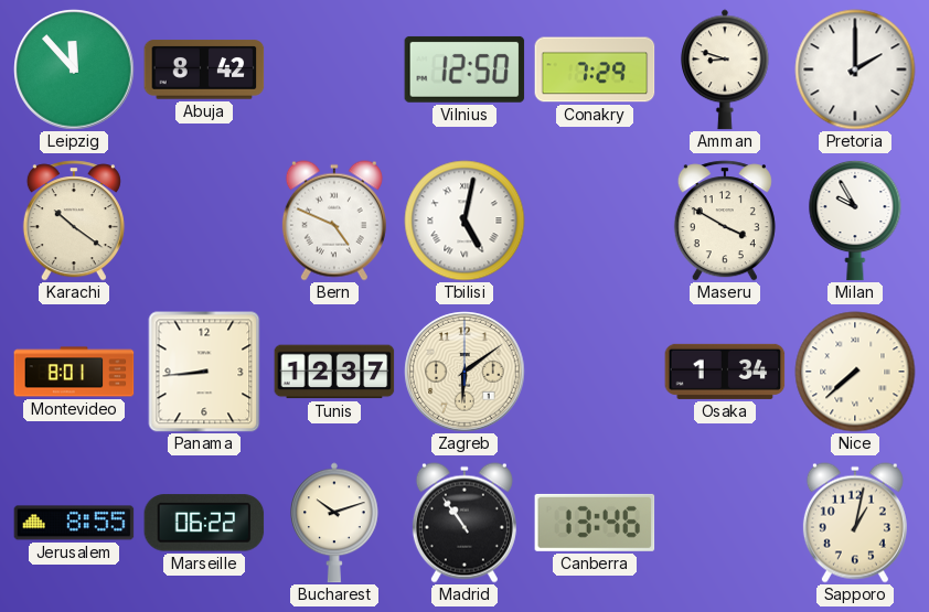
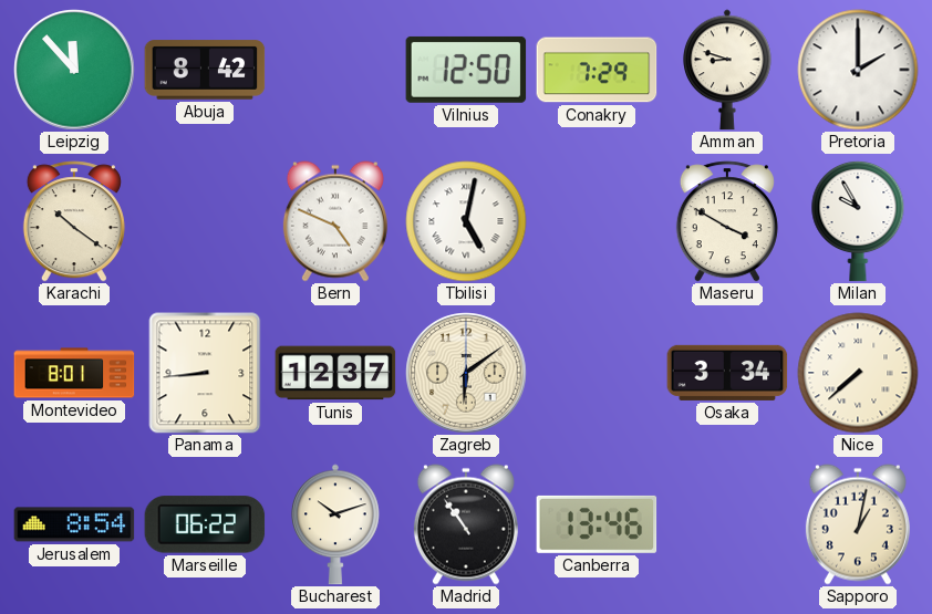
Osaka: 1:34 -> 3:34 (727, 373)
Jerusalem: 8:55 -> 8:54 (74, 524)
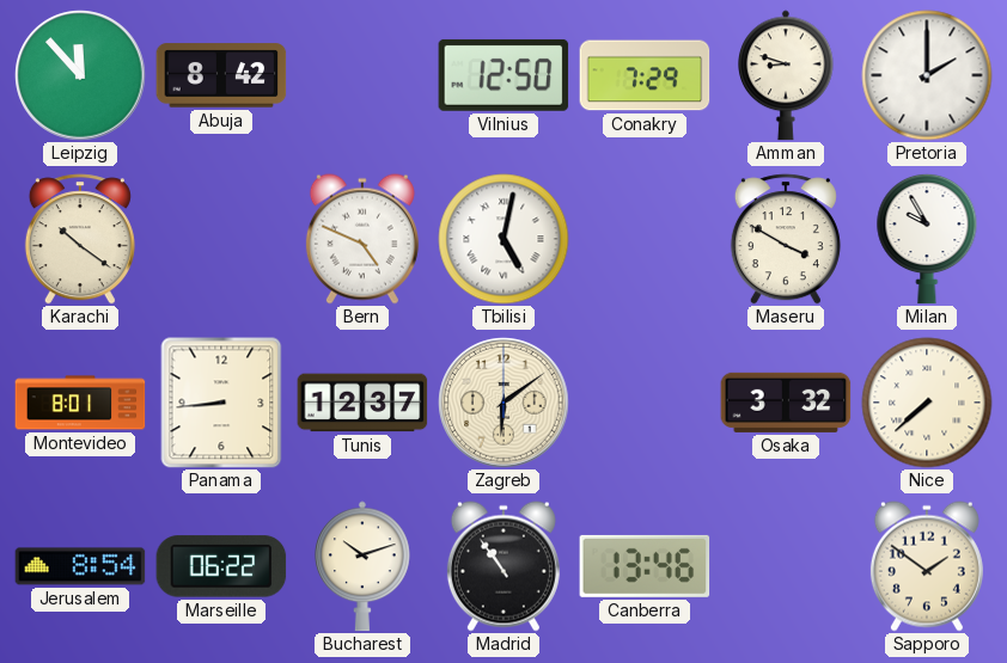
Osaka: 3:34 -> 3:32 (786, 403)
Sapporo: 1:02 -> 1:51 (927, 566)
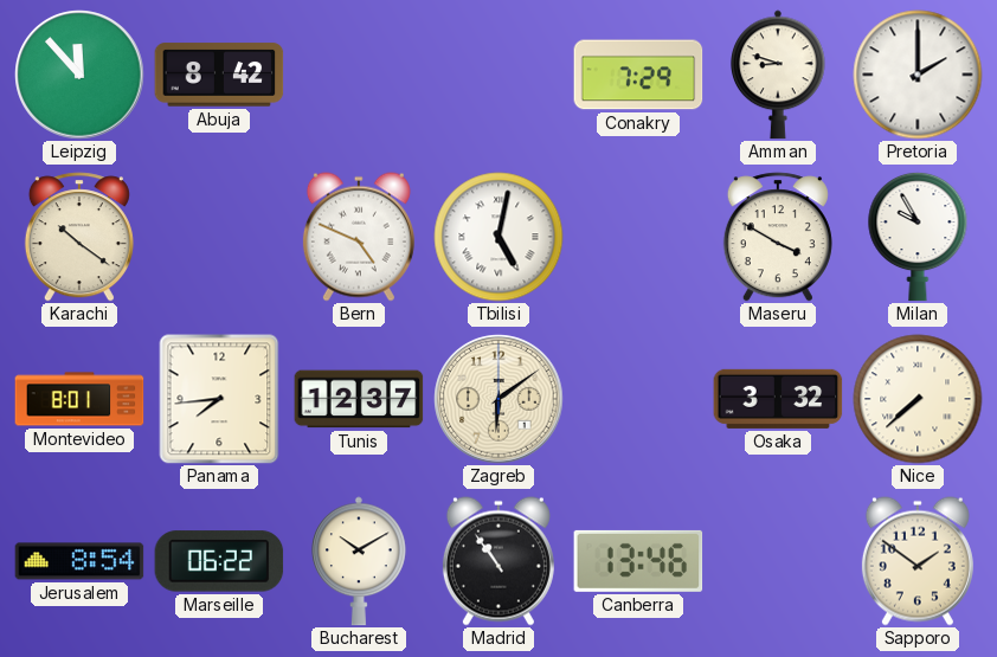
Vilnius: 12:50 -> none (504, 75)
Panama: 8:44 -> 7:44 (219, 399)
Bucharest: 10:12 -> 10:10 (360, 561)
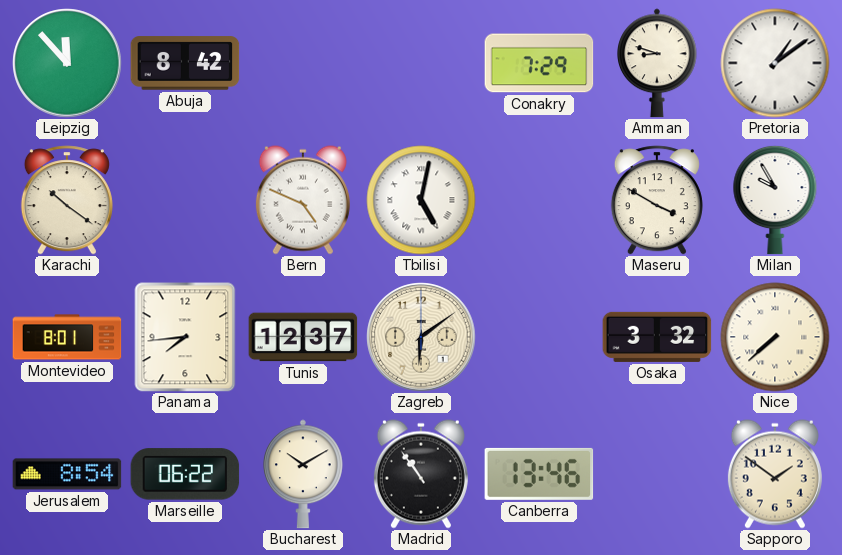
Pretoria: 2:00 -> 1:09 (775, 63)
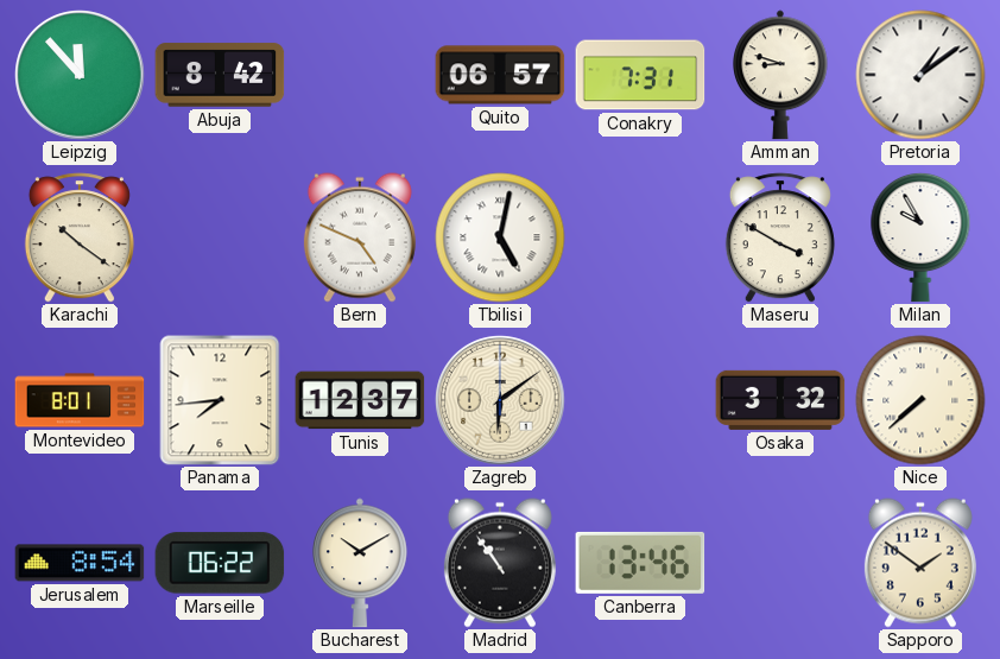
Quito: none -> 06:57 (500, 75)
Conakry: 7:29 -> 7:31 (640, 75)
